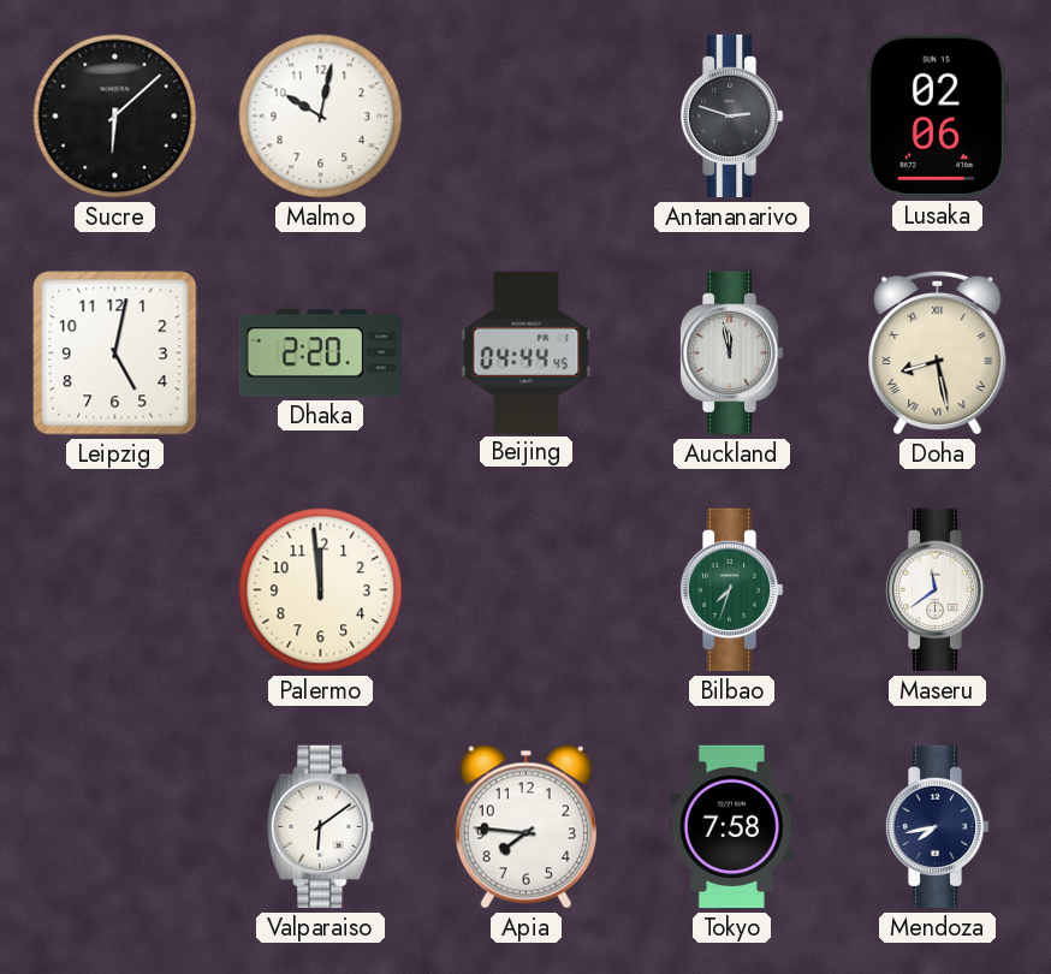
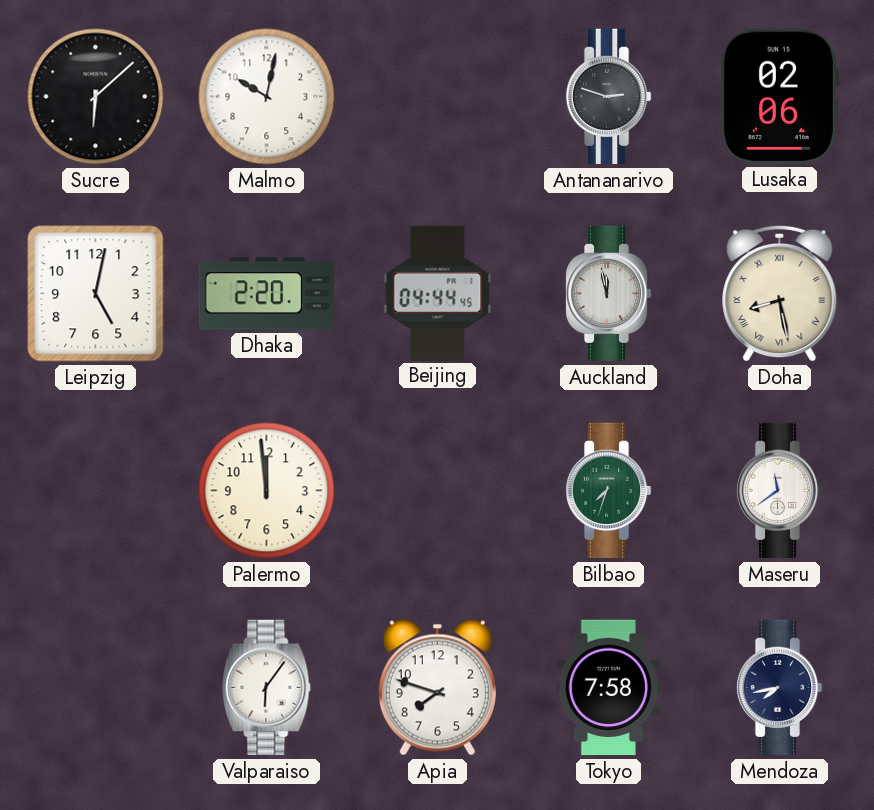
Valparaiso: 6:09 -> 6:06 (267, 688)
Apia: 7:46 -> 7:48 (437, 688)
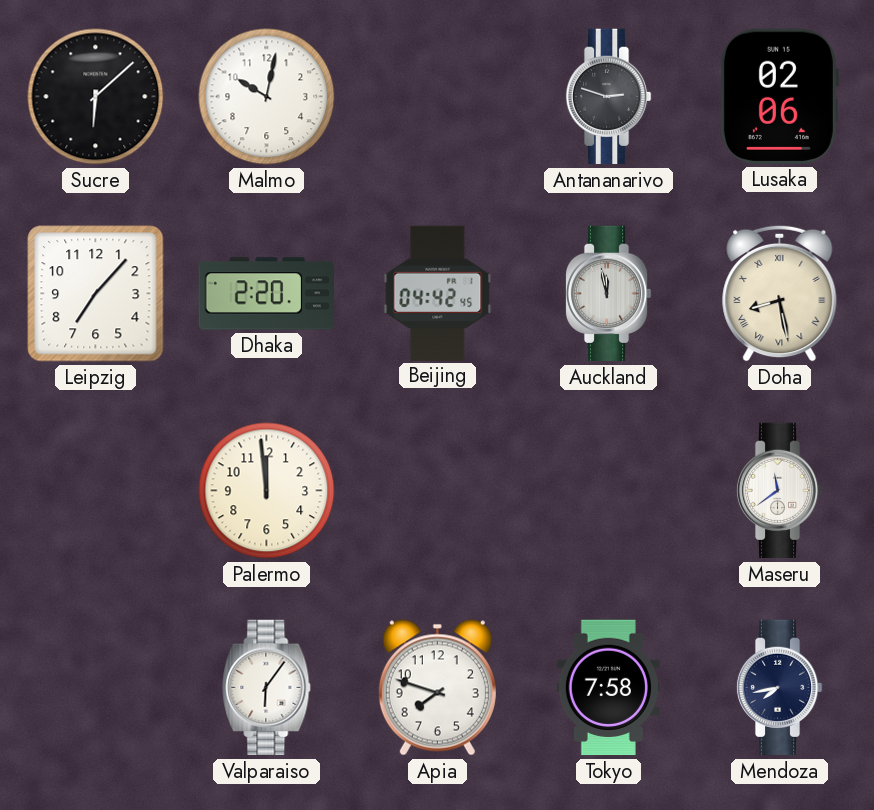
Leipzig: 5:02 -> 7:07 (96, 294)
Beijing: 04:44 -> 04:42 (438, 293)
Bilbao: 7:33 -> none (608, 491)
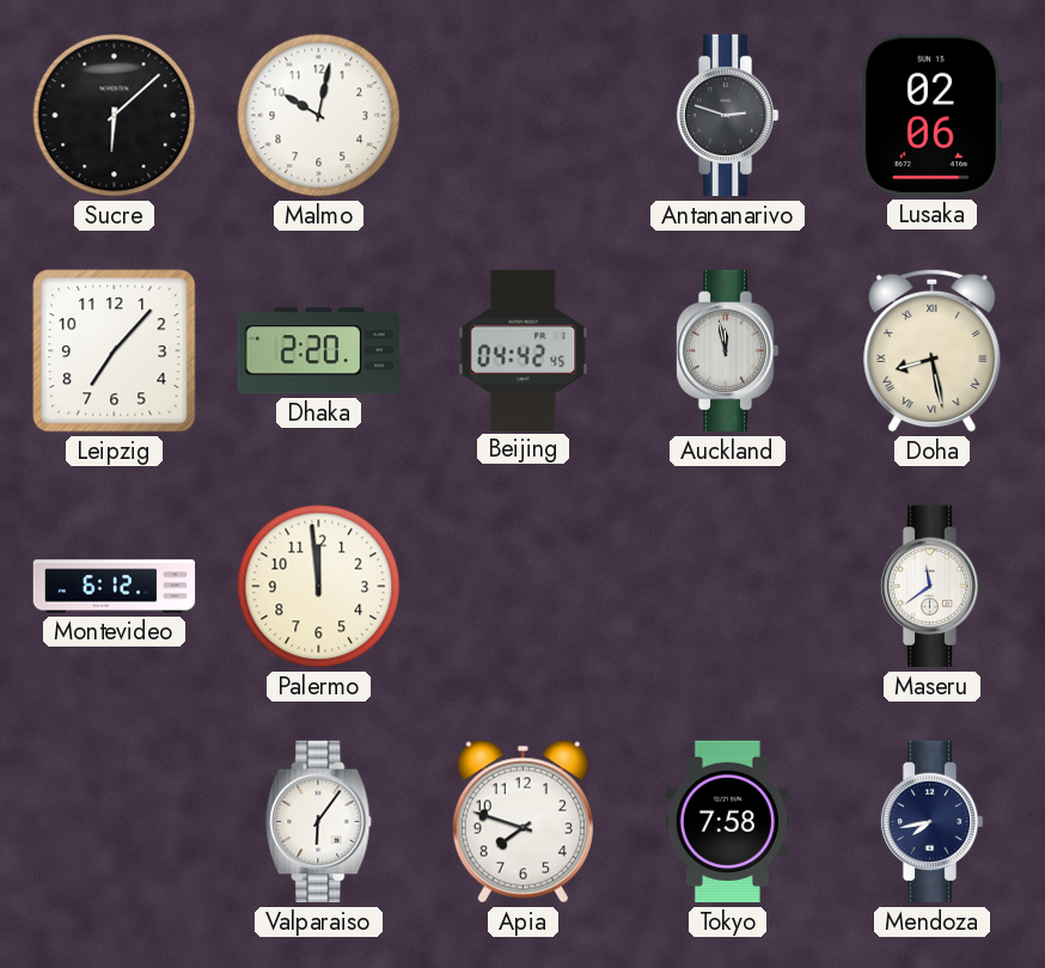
Montevideo: none -> 6:12 (115, 587)
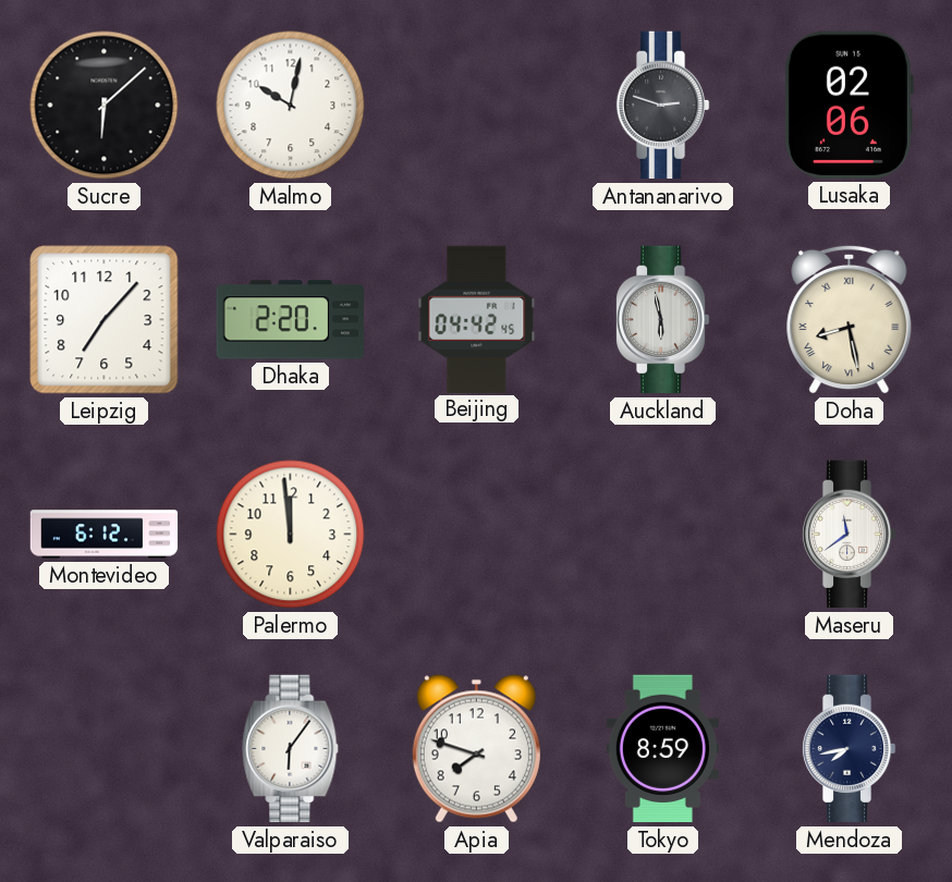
Auckland: 11:58 -> 5:58 (662, 320)
Tokyo: 7:58 -> 8:59 (662, 749)
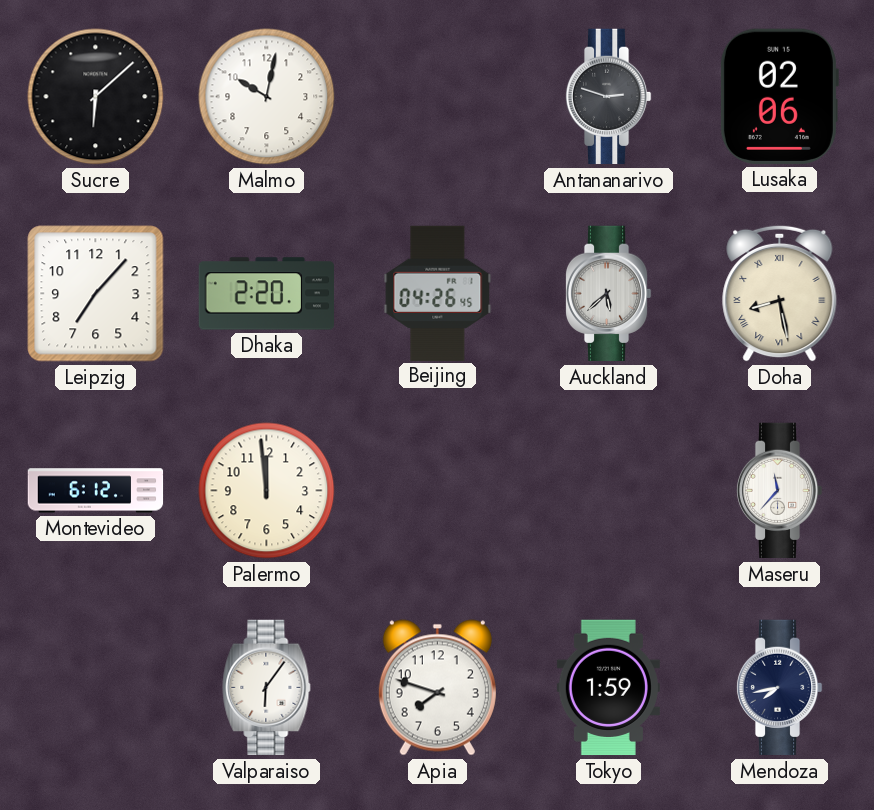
Beijing: 04:42 -> 04:26 (438, 293)
Auckland: 5:58 -> 5:38 (608, 294)
Maseru: 11:39 -> 11:37 (779, 491)
Tokyo: 8:59 -> 1:59 (608, 688)
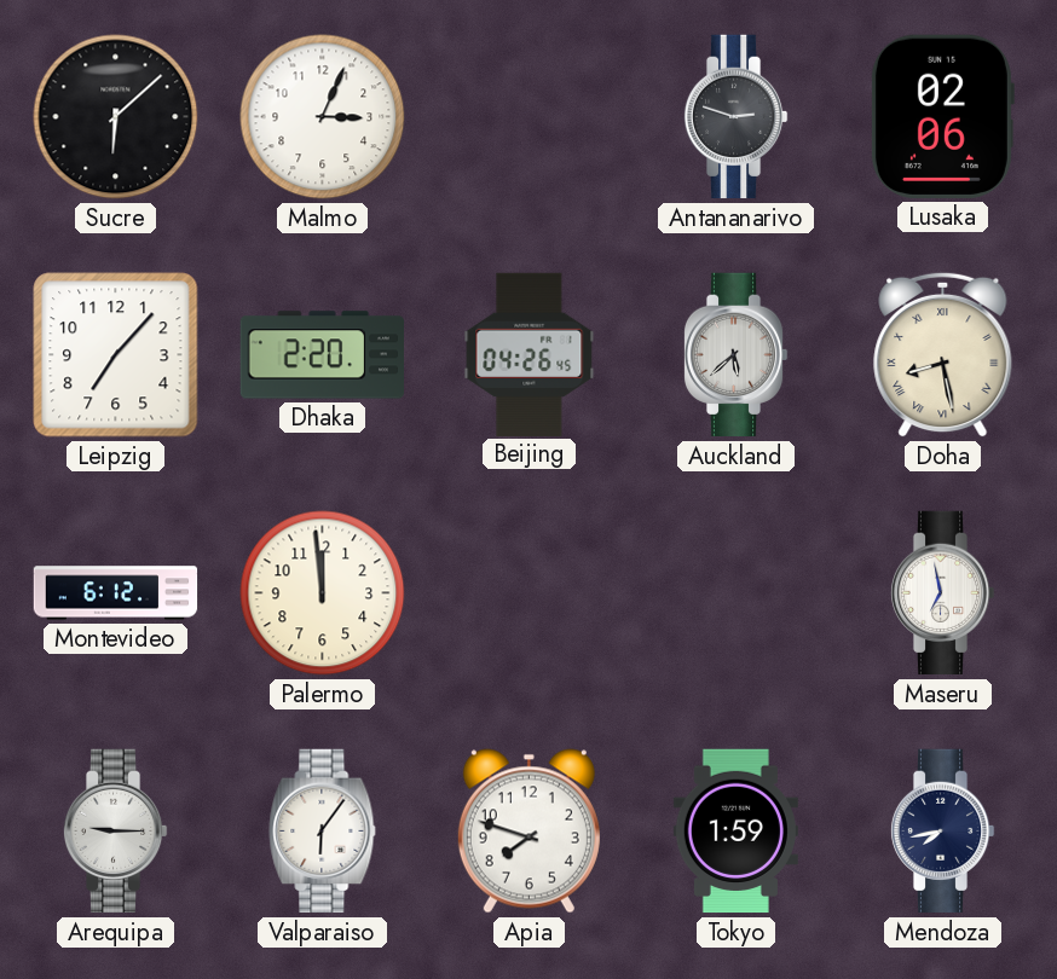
Malmo: 10:02 -> 3:04 (323, 117)
Maseru: 11:37 -> 6:58 (942, 593)
Arequipa: none -> 9:15 (115, 832)
